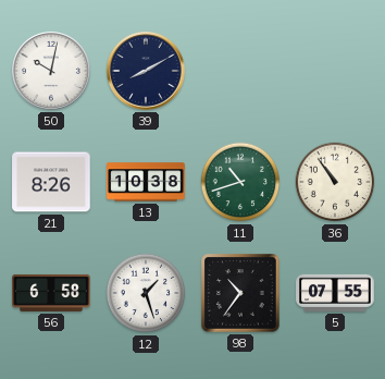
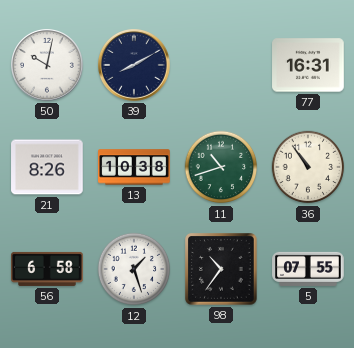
77: none -> 16:31 (308, 65)
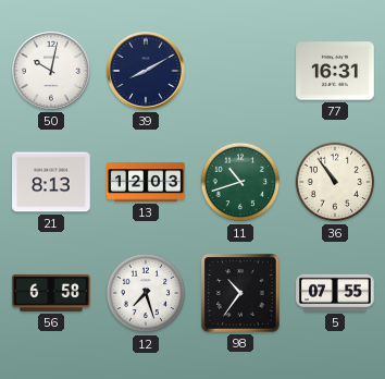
21: 8:26 -> 8:13 (51, 182)
13: 10:38 -> 12:03 (146, 182)
12: 1:27 -> 7:27 (146, 293)
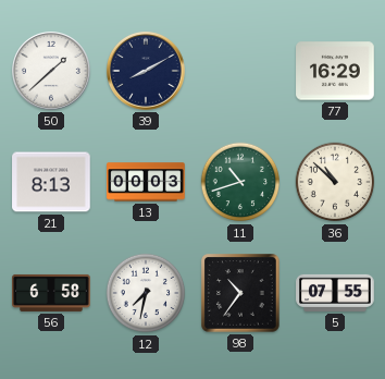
50: 10:02 -> 1:38 (52, 72)
77: 16:31 -> 16:29 (335, 71)
13: 12:03 -> 00:03 (146, 182)
36: 10:54 -> 10:52 (335, 182)
12: 7:27 -> 7:32 (146, 293)
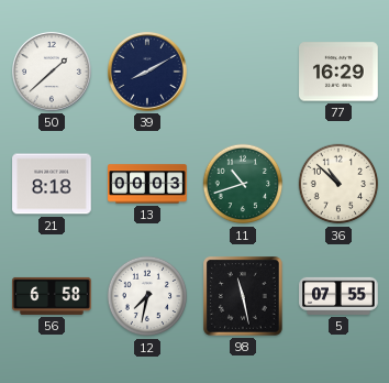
21: 8:13 -> 8:18 (52, 184)
98: 10:36 -> 11:28 (243, 296)
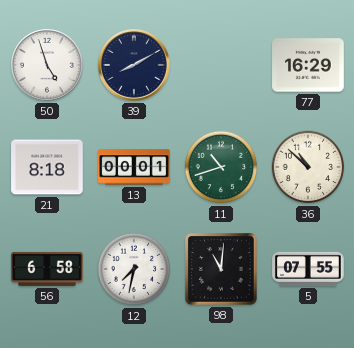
50: 1:38 -> 4:57 (48, 66)
13: 00:03 -> 00:01 (134, 167)
98: 11:28 -> 11:01 (221, 269)
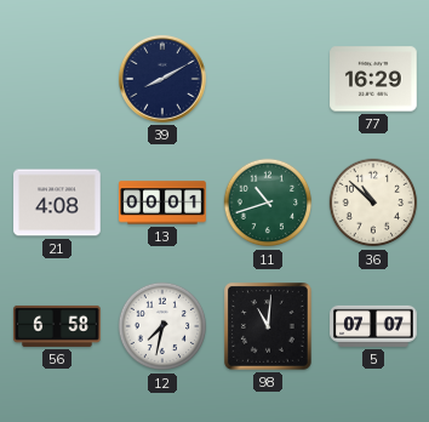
50: 4:57 -> none (48, 66)
21: 8:18 -> 4:08 (57, 203)
5: 07:55 -> 07:07 (373, 326)
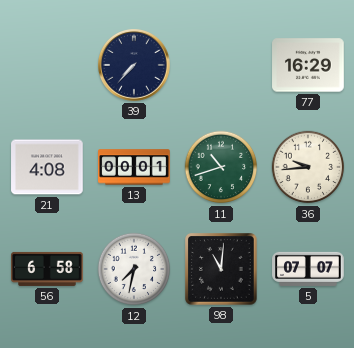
39: 8:10 -> 7:37 (135, 66)
36: 10:52 -> 9:44 (308, 167)
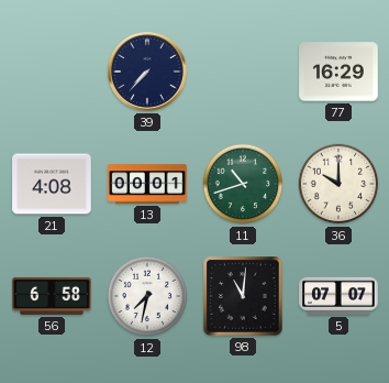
36: 9:44 -> 10:00 (338, 184)
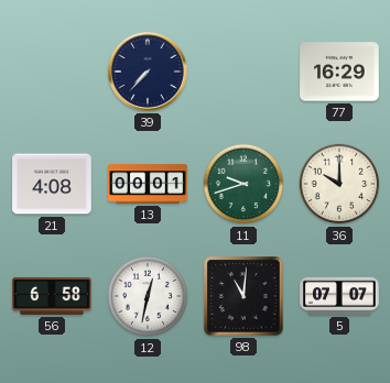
11: 10:42 -> 9:42 (243, 184)
12: 7:32 -> 12:32 (148, 296)
